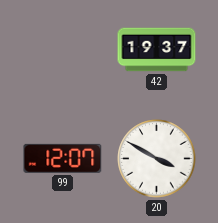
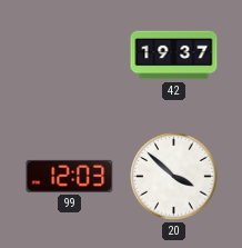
99: 12:07 -> 12:03 (70, 176)
20: 3:50 -> 3:52 (174, 177)
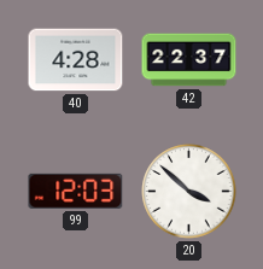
40: none -> 4:28 (76, 60)
42: 19:37 -> 22:37 (189, 60)
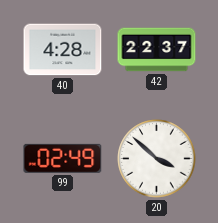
99: 12:03 -> 02:49 (63, 158)
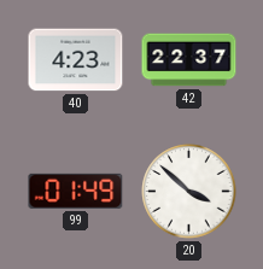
40: 4:28 -> 4:23 (76, 60)
99: 02:49 -> 01:49 (76, 191)
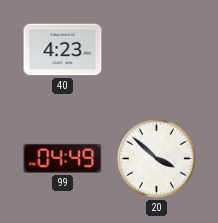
42: 22:37 -> none (189, 60)
99: 01:49 -> 04:49 (63, 158)
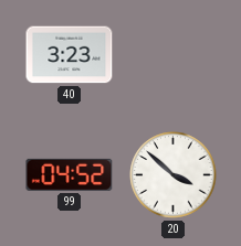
40: 4:23 -> 3:23 (70, 55)
99: 04:49 -> 04:52 (70, 174)
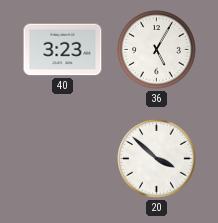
36: none -> 5:05 (157, 50)
99: 04:52 -> none (70, 174)
